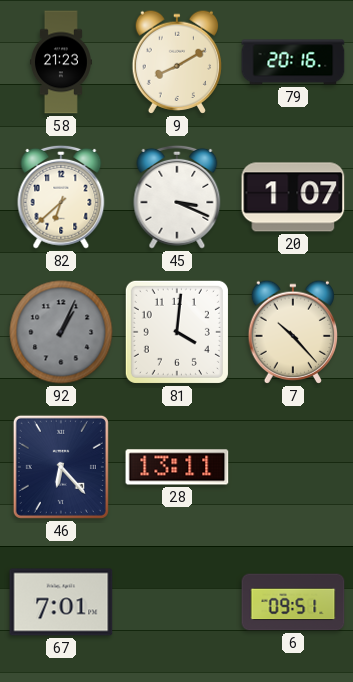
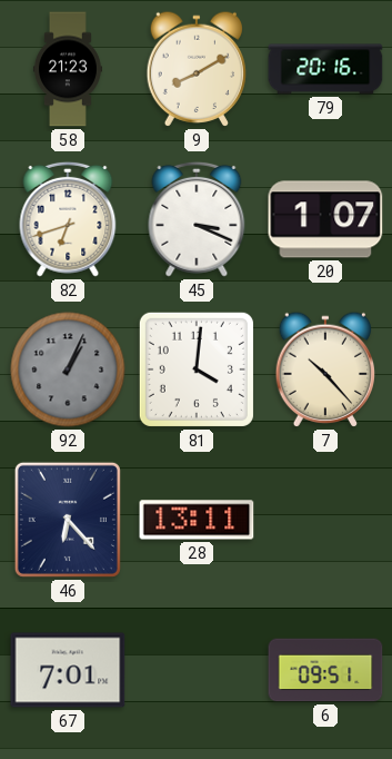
82: 6:38 -> 6:42 (68, 219)
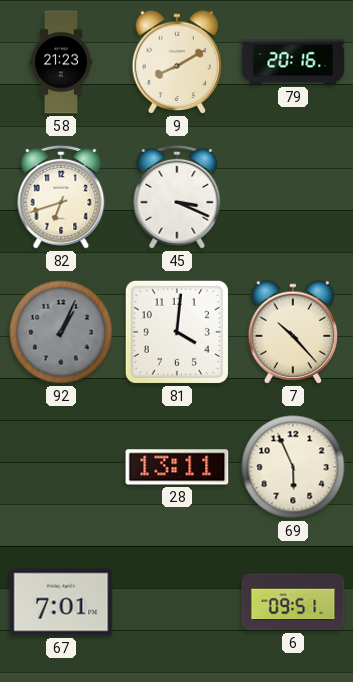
20: 1:07 -> none (325, 219)
46: 6:23 -> none (68, 520)
69: none -> 5:56 (293, 467)
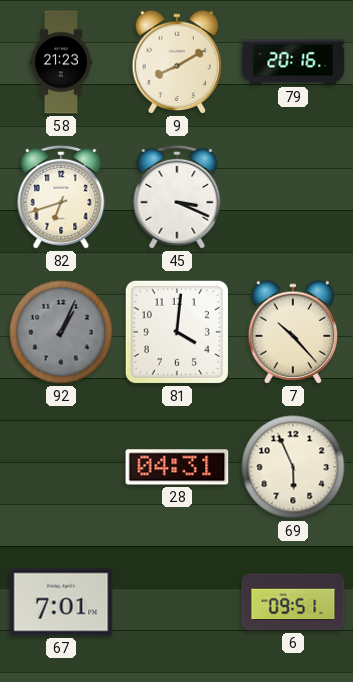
28: 13:11 -> 04:31 (177, 467)
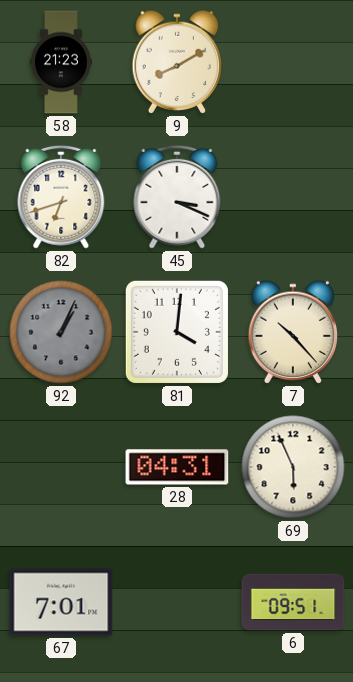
79: 20:16 -> none (293, 62)
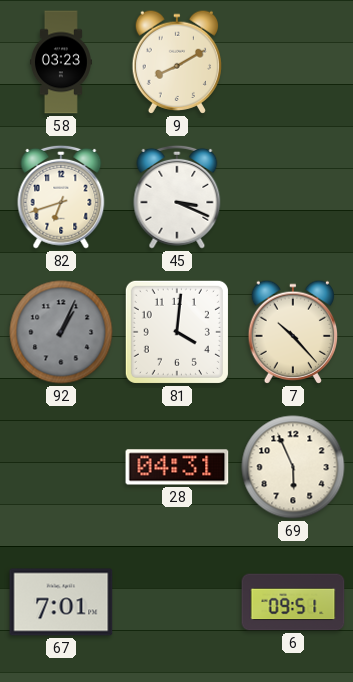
58: 21:23 -> 03:23 (61, 62)
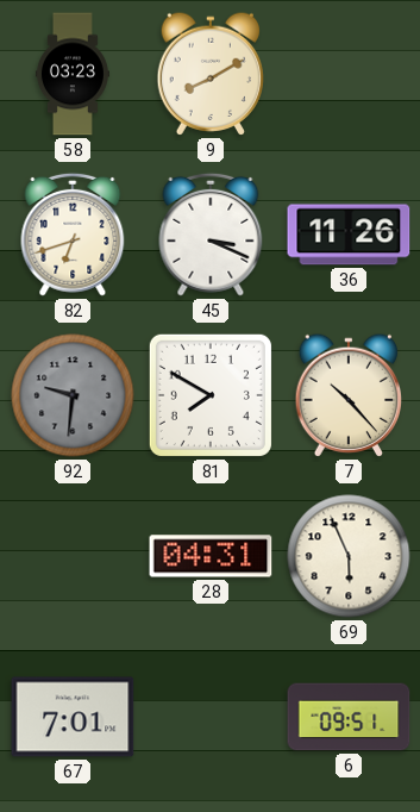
36: none -> 11:26 (349, 235)
92: 1:04 -> 9:31 (73, 395)
81: 4:01 -> 7:50 (211, 395)
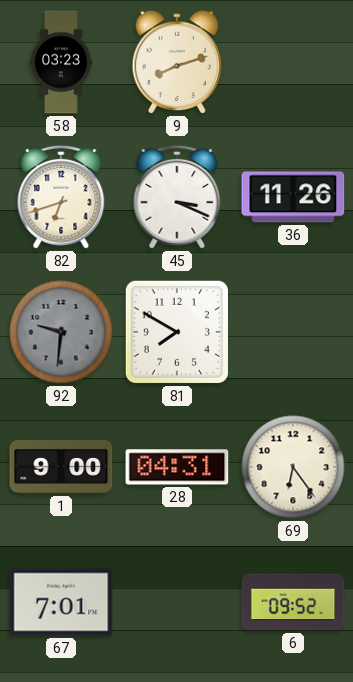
9: 8:10 -> 8:12 (177, 62)
7: 10:23 -> none (349, 395)
1: none -> 9:00 (61, 468)
69: 5:56 -> 6:24 (293, 467)
6: 09:51 -> 09:52 (293, 602)
